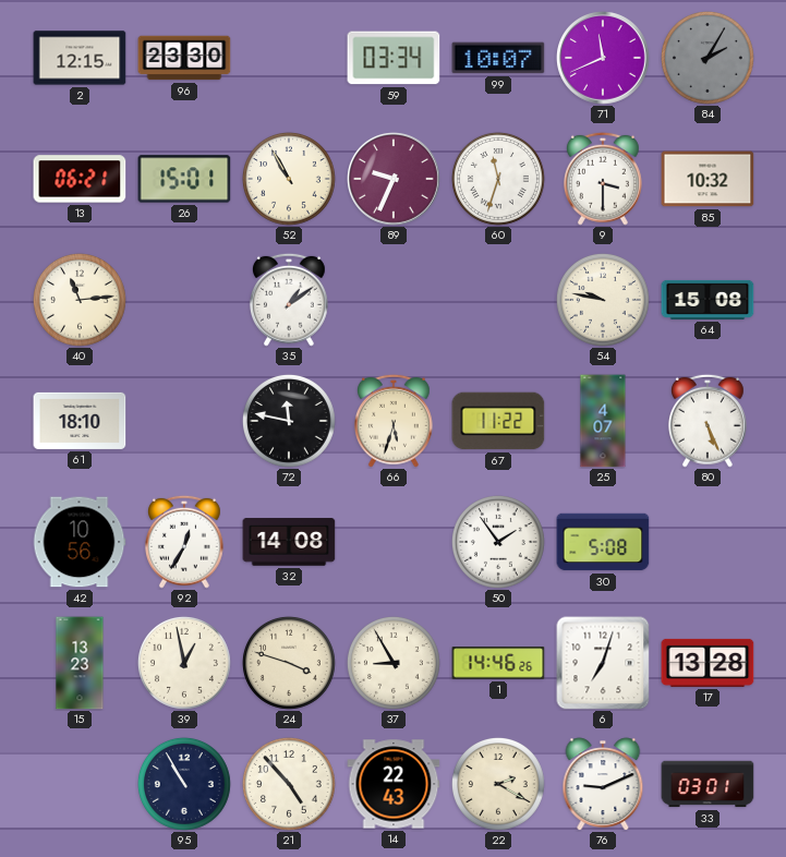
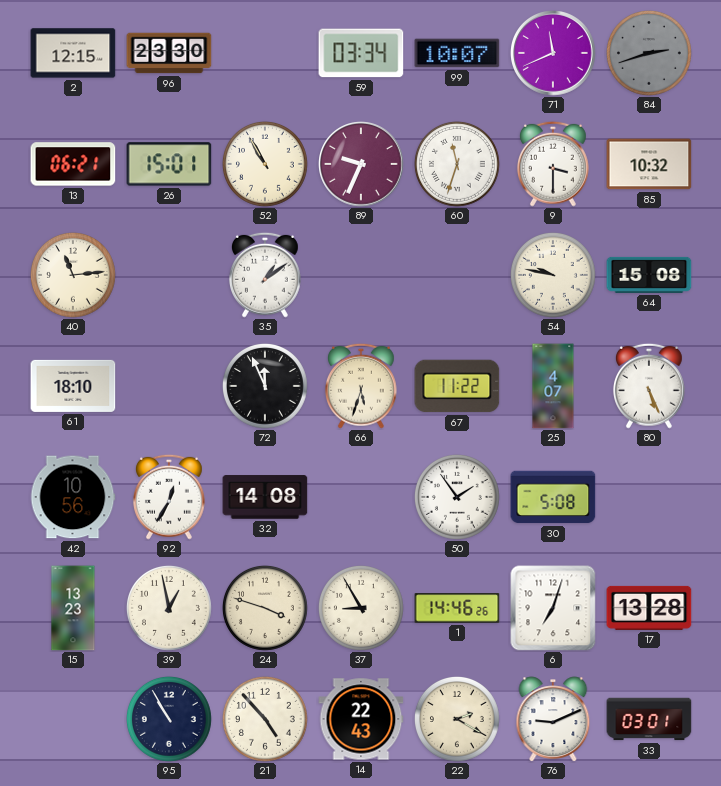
84: 2:05 -> 2:42 (649, 53)
72: 11:47 -> 11:56 (265, 386)
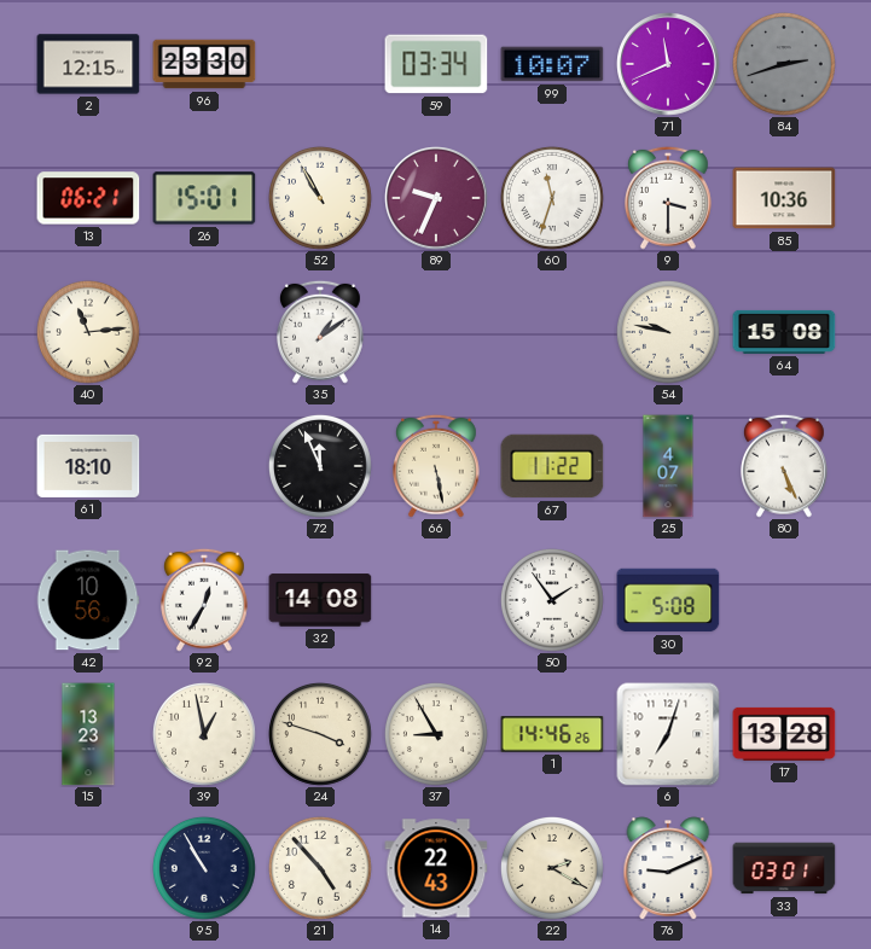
85: 10:32 -> 10:36 (784, 198)
66: 5:33 -> 5:28 (436, 466)
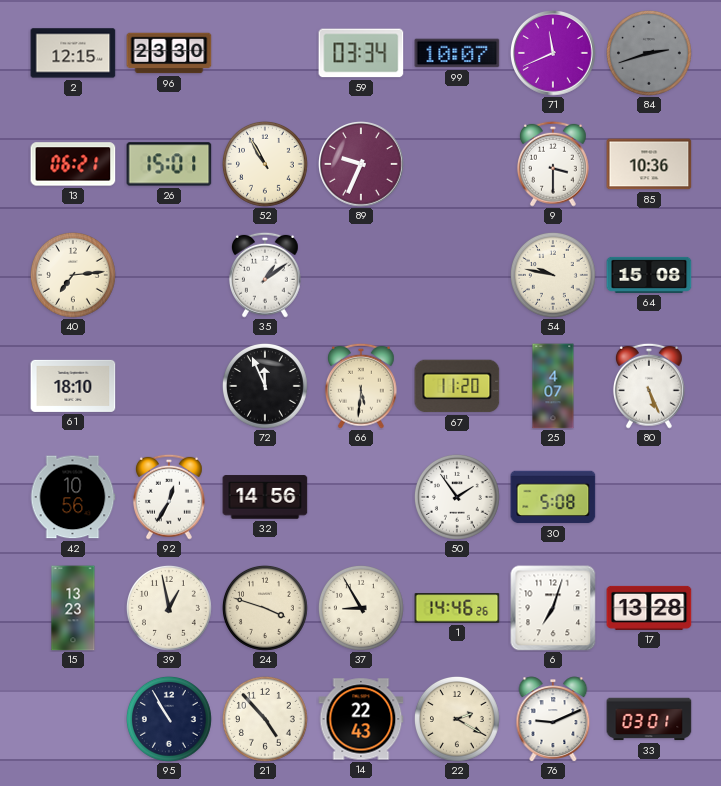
60: 11:33 -> none (552, 198)
40: 11:14 -> 7:14 (73, 275)
66: 5:28 -> 5:31 (361, 386)
67: 11:22 -> 11:20 (457, 386)
32: 14:08 -> 14:56 (265, 497)
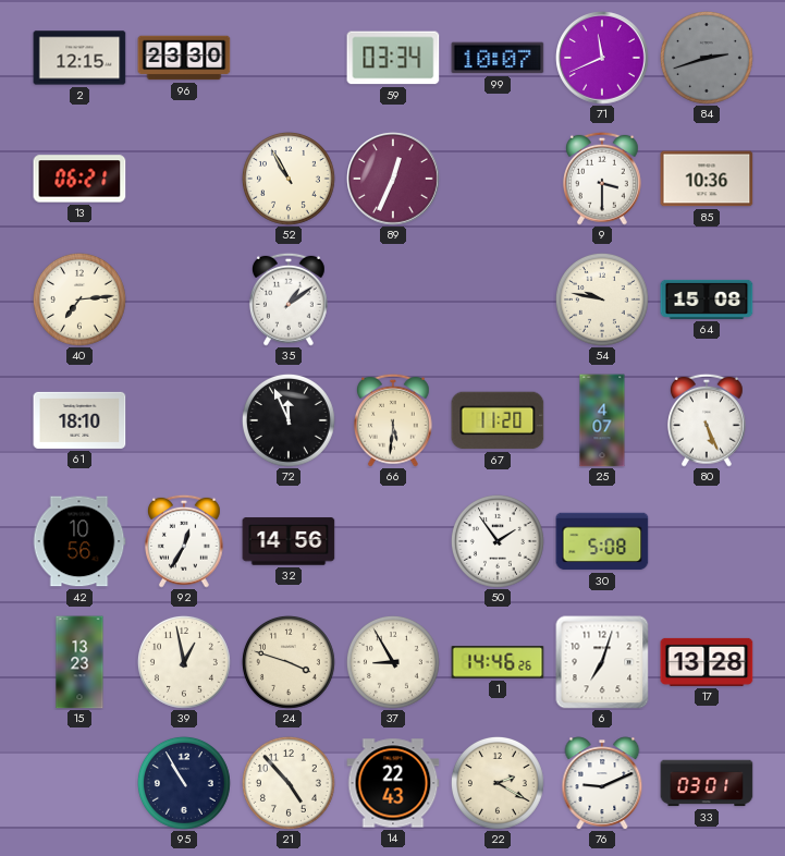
26: 15:01 -> none (169, 164)
89: 9:34 -> 12:34 (393, 179)
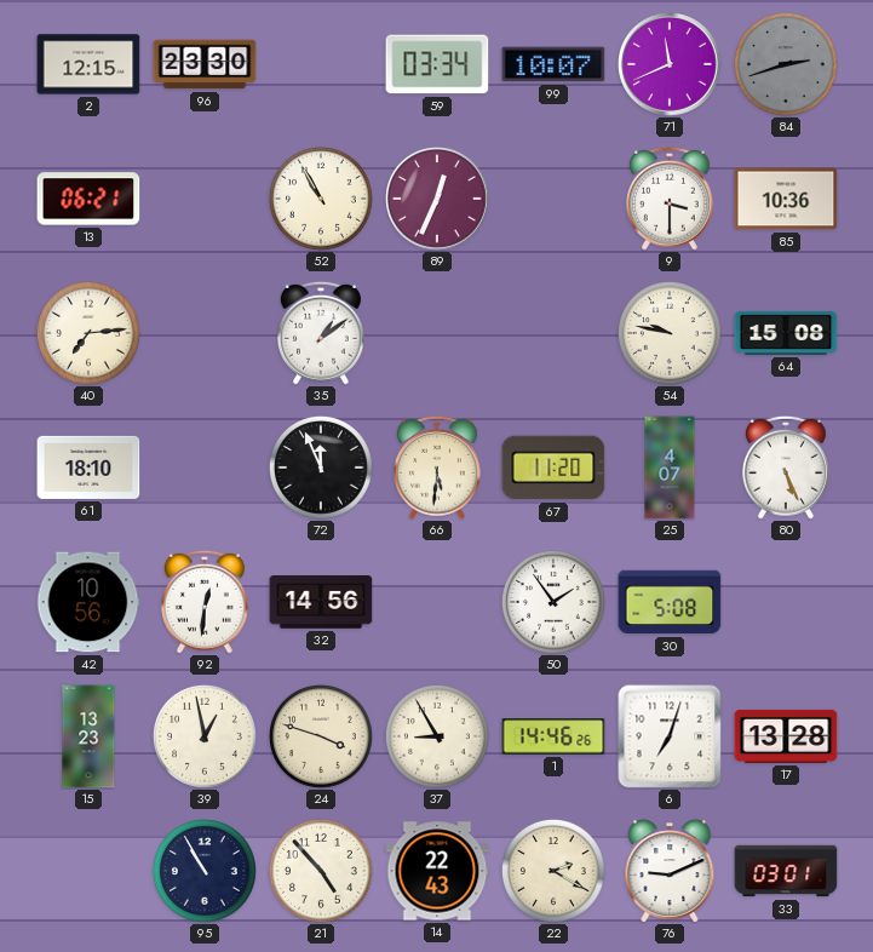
92: 12:35 -> 12:31 (205, 602)
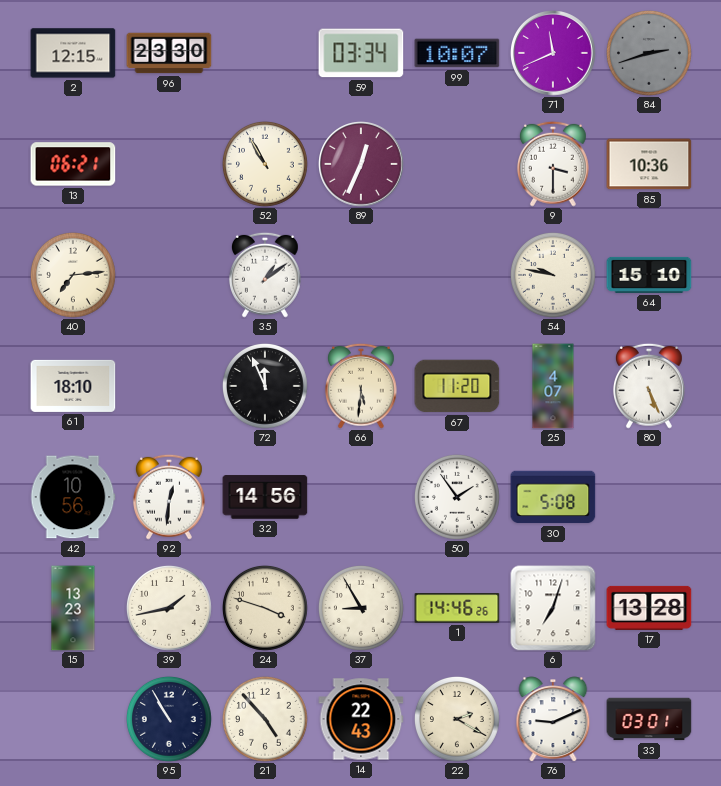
64: 15:08 -> 15:10 (649, 275)
39: 12:58 -> 1:43 (169, 608)
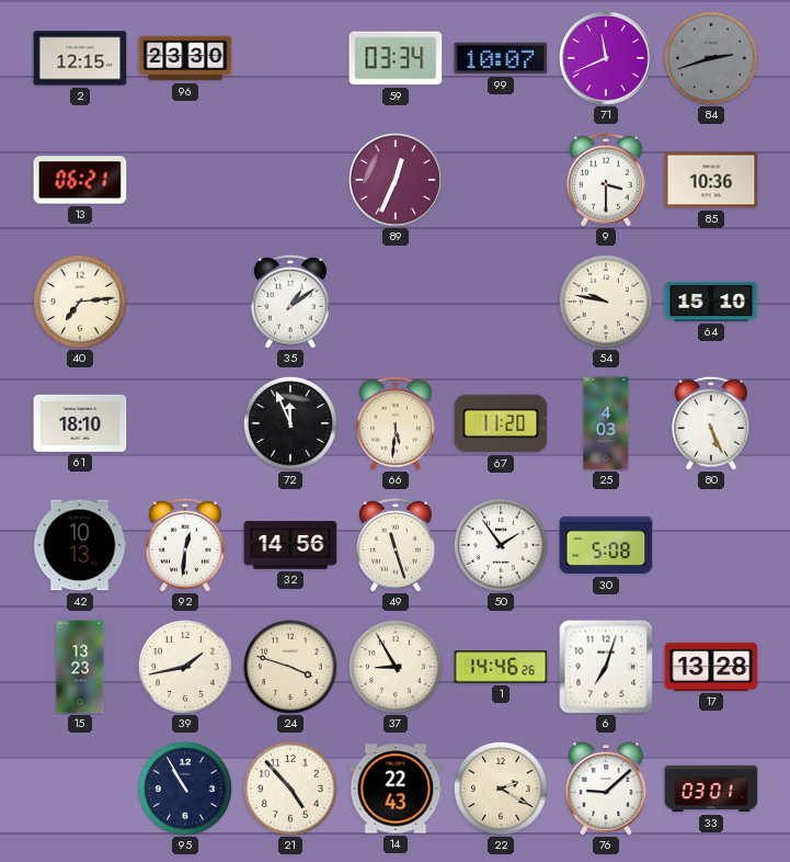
52: 10:55 -> none (265, 164)
25: 4:07 -> 4:03 (606, 423)
42: 10:56 -> 10:13 (80, 545)
49: none -> 11:27 (396, 545)
76: 9:11 -> 9:08 (606, 789)
